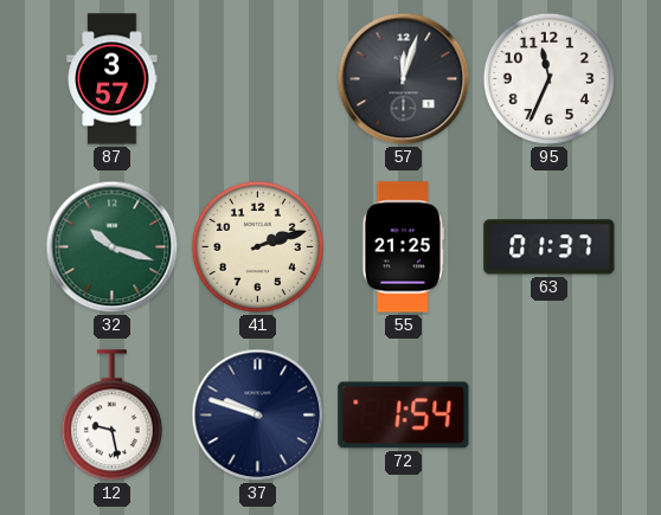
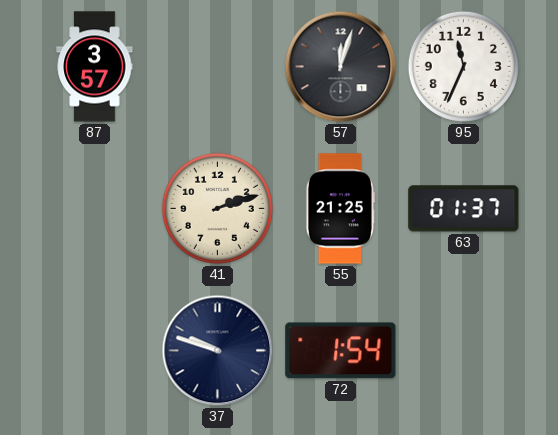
32: 10:18 -> none (113, 247)
12: 9:28 -> none (111, 416)
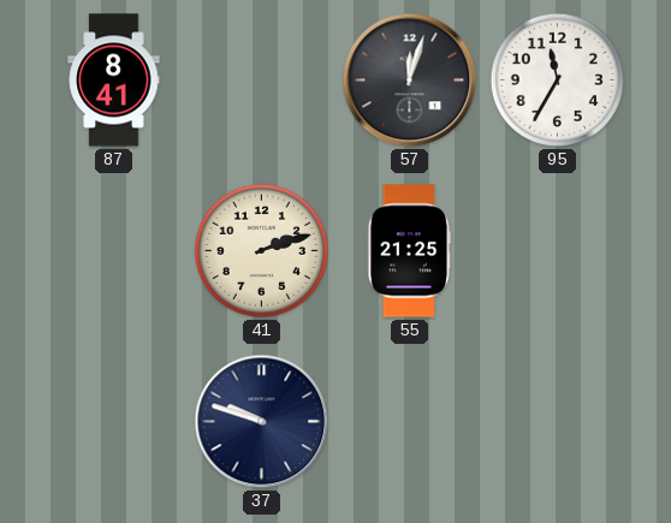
87: 3:57 -> 8:41 (114, 81)
95: 11:34 -> 11:35 (557, 79)
63: 01:37 -> none (464, 209)
72: 1:54 -> none (341, 351)
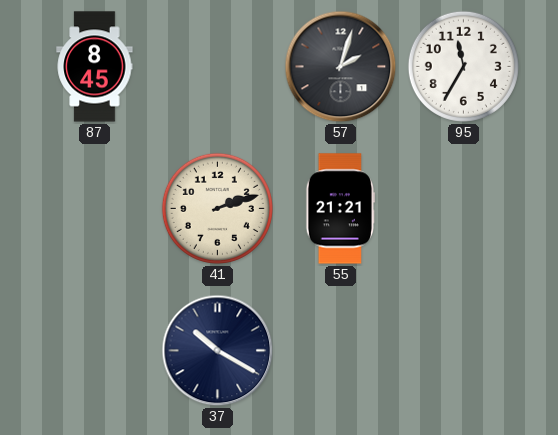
87: 8:41 -> 8:45 (95, 67)
57: 12:03 -> 2:03 (341, 67)
55: 21:25 -> 21:21 (340, 209)
37: 9:48 -> 10:20 (218, 351)
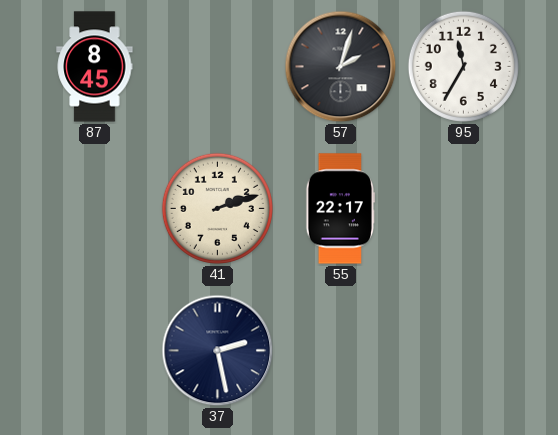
55: 21:21 -> 22:17 (340, 209)
37: 10:20 -> 2:28 (218, 351)
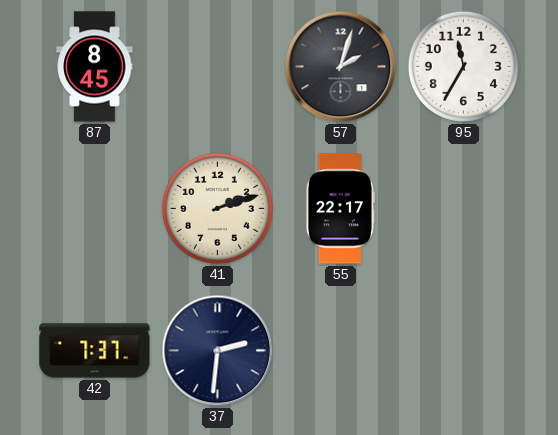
42: none -> 7:37 (95, 351)
37: 2:28 -> 2:31 (218, 351)
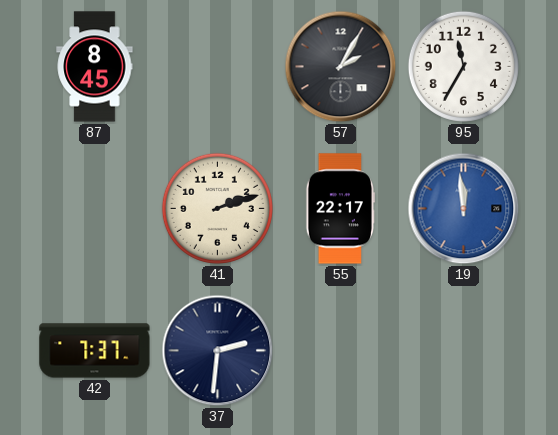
57: 2:03 -> 2:05 (341, 67)
19: none -> 11:59 (464, 209)
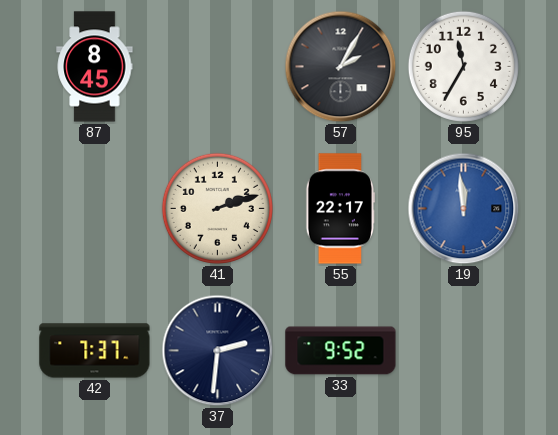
33: none -> 9:52 (341, 351)
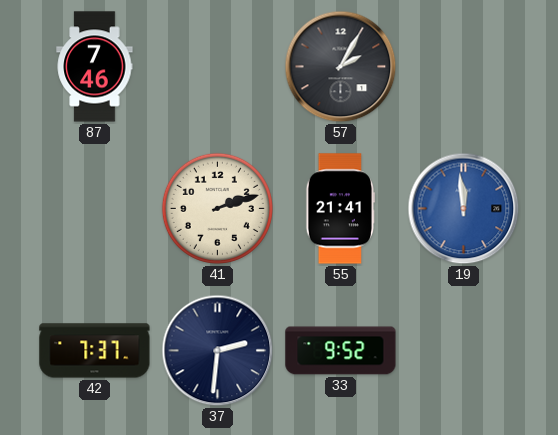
87: 8:45 -> 7:46 (95, 67)
95: 11:35 -> none (463, 66)
55: 22:17 -> 21:41 (340, 209)
